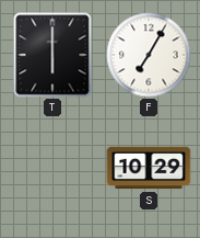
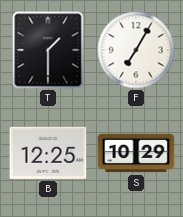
T: 6:00 -> 1:30 (48, 50)
B: none -> 12:25 (48, 153)
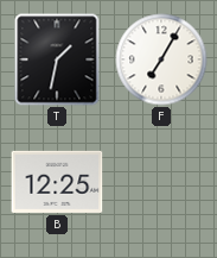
T: 1:30 -> 1:32 (57, 59)
S: 10:29 -> none (136, 153)
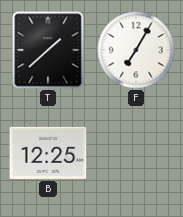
T: 1:32 -> 1:38 (48, 50)
